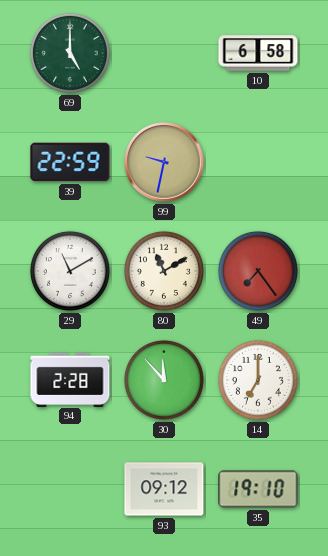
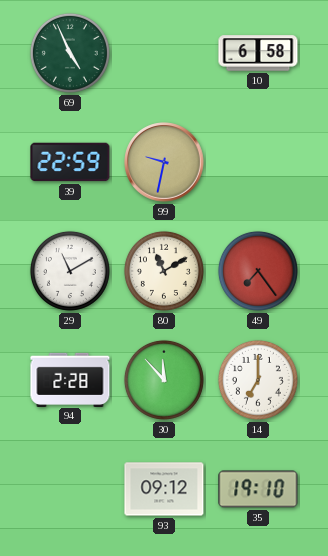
69: 5:00 -> 4:56 (70, 53)
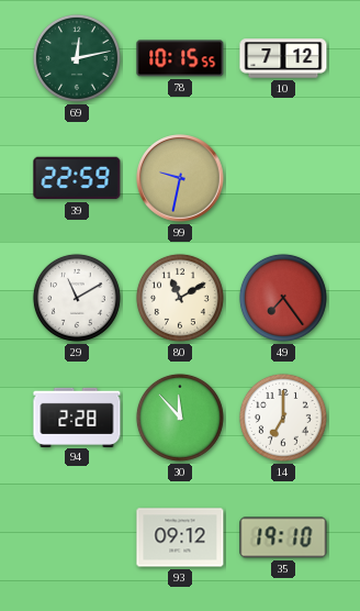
69: 4:56 -> 12:13 (77, 58)
78: none -> 10:15 (180, 58)
10: 6:58 -> 7:12 (283, 58)
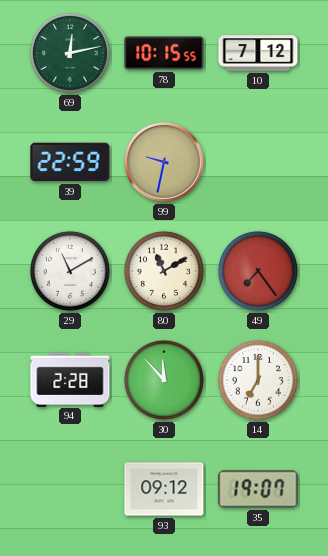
35: 19:10 -> 19:07 (258, 489)
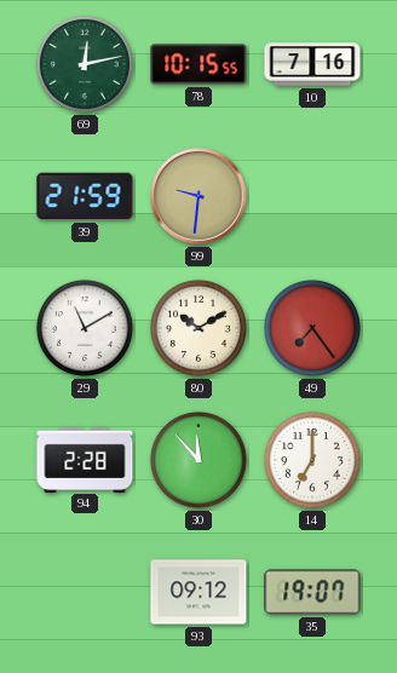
10: 7:12 -> 7:16 (312, 64)
39: 22:59 -> 21:59 (85, 196)
99: 9:32 -> 9:31 (198, 196)
80: 11:10 -> 10:10 (198, 328)
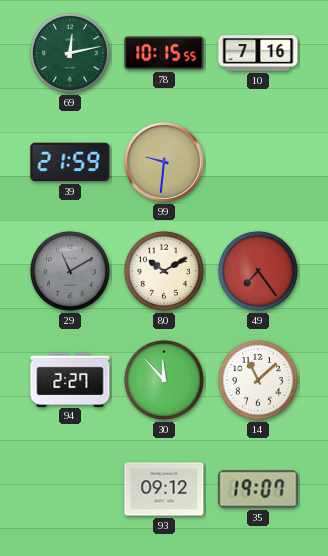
29 dial: white -> grey (70, 271)
94: 2:28 -> 2:27 (70, 379)
14: 7:00 -> 11:08 (258, 380)
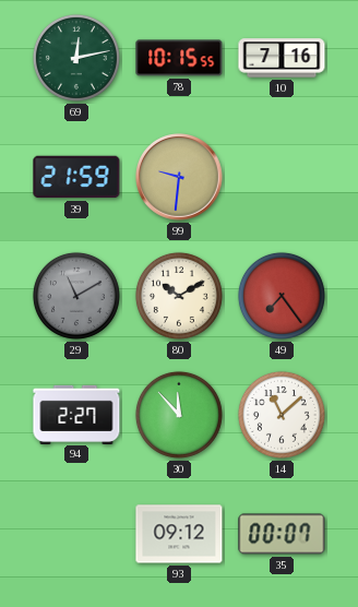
35: 19:07 -> 00:07 (282, 534)
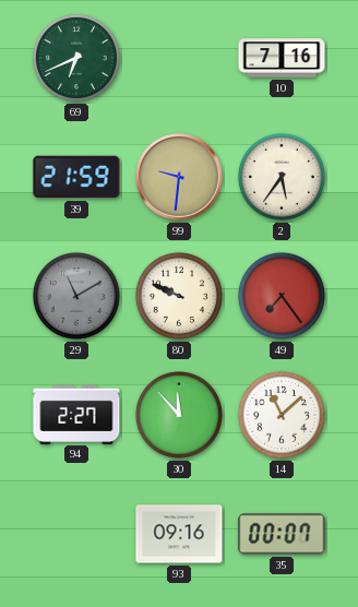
69: 12:13 -> 6:41 (76, 58)
78: 10:15 -> none (179, 58)
2: none -> 5:36 (282, 177)
80: 10:10 -> 9:49 (179, 296)
93: 09:12 -> 09:16 (179, 534)
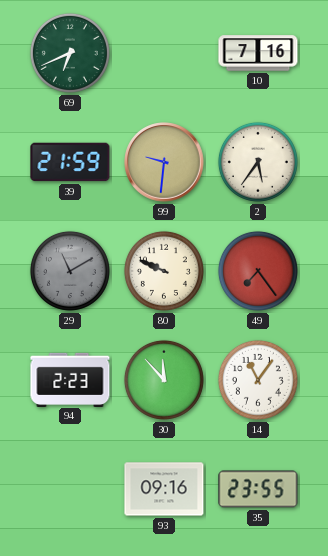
94: 2:27 -> 2:23 (70, 379)
14: 11:08 -> 11:06 (258, 380)
35: 00:07 -> 23:55 (258, 489)
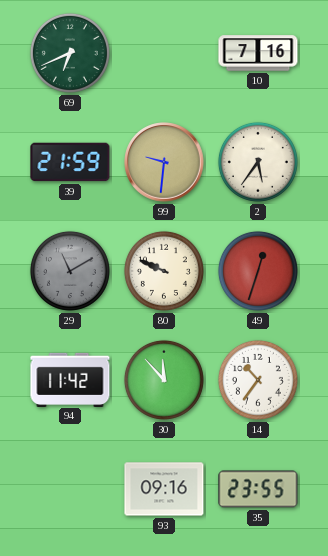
49: 7:24 -> 12:33 (258, 271)
94: 2:23 -> 11:42 (70, 379)
14: 11:06 -> 10:36 (258, 380)
